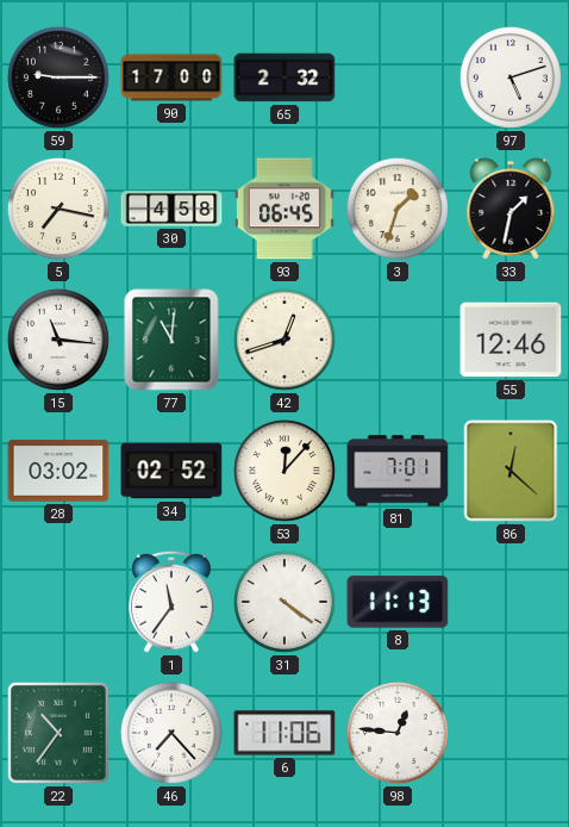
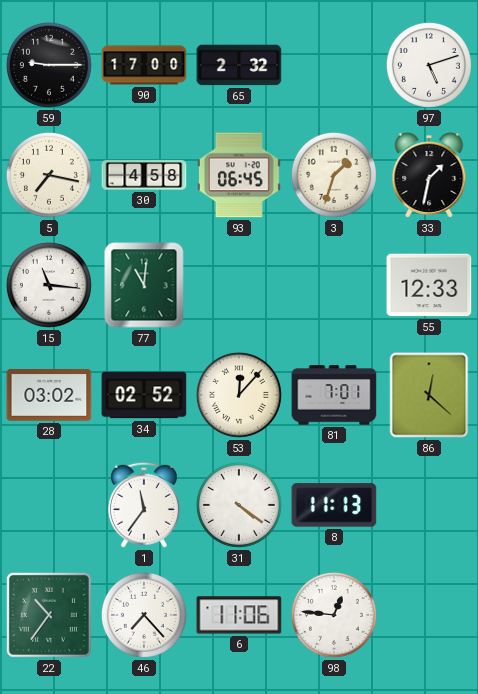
42: 12:42 -> none (284, 340)
55: 12:46 -> 12:33 (429, 285)
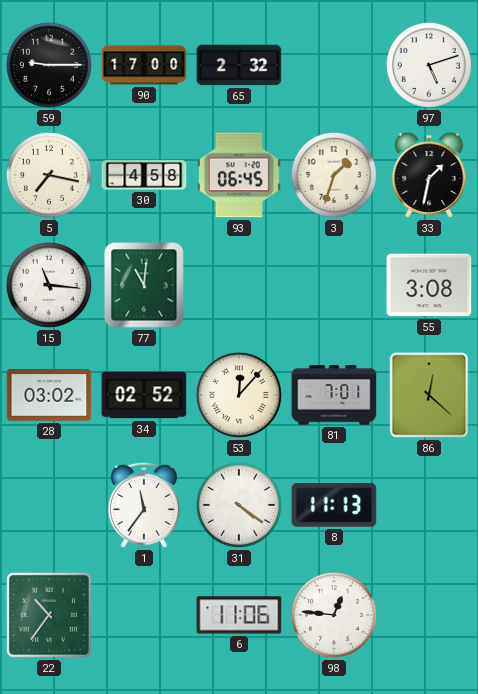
55: 12:33 -> 3:08 (429, 285)
46: 7:23 -> none (144, 615)
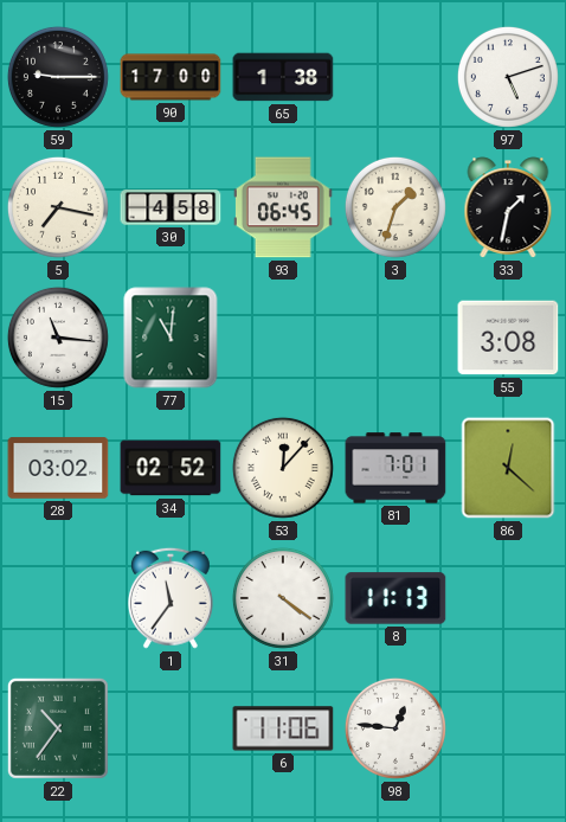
65: 2:32 -> 1:38 (283, 77)
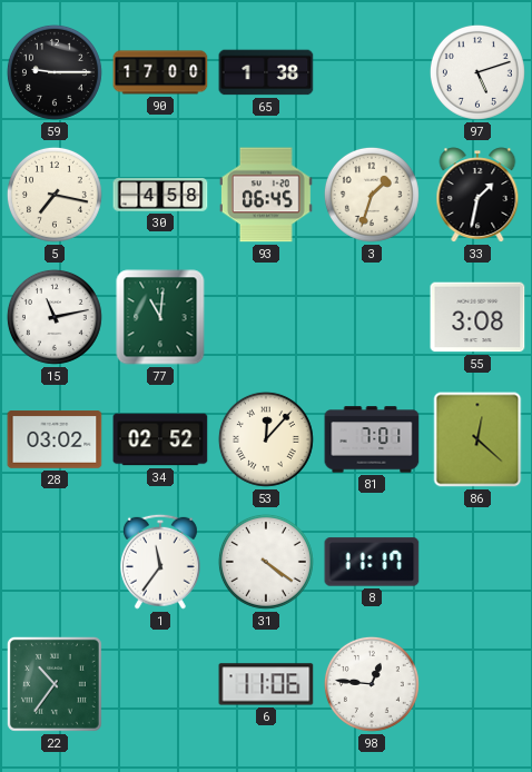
15: 11:16 -> 11:13 (55, 317)
8: 11:13 -> 11:17 (372, 562)
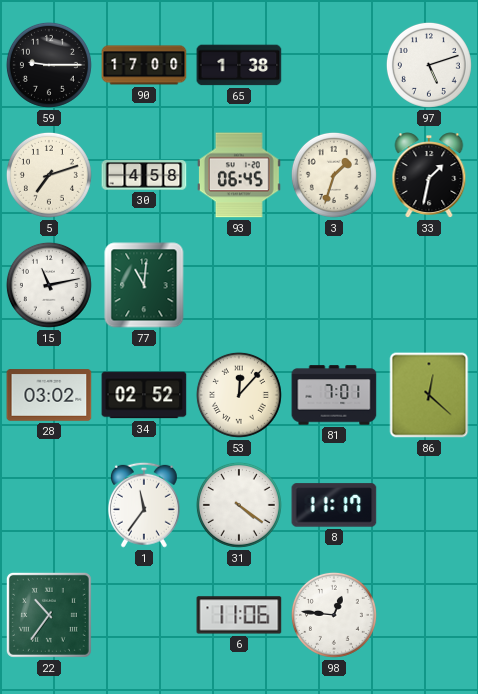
5: 7:17 -> 7:12 (49, 175)
55: 3:08 -> none (477, 317)
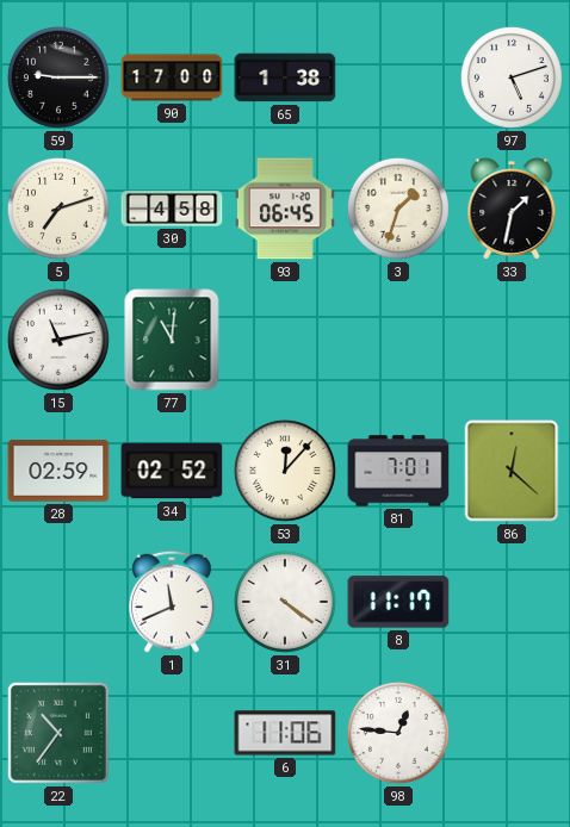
28: 03:02 -> 02:59 (58, 471)
1: 11:36 -> 11:41 (172, 602)
